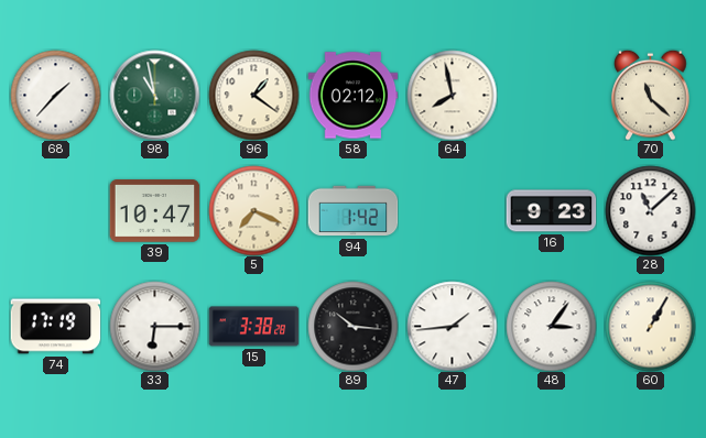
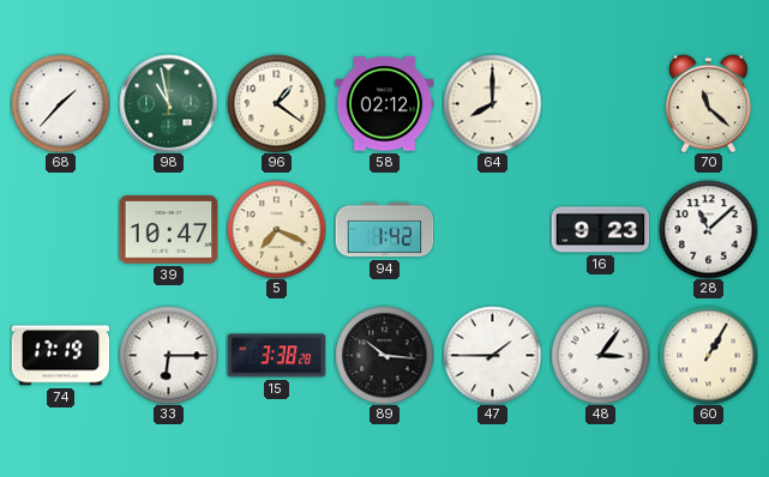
64: 7:58 -> 8:00 (492, 103)
47: 1:44 -> 1:45 (492, 355)
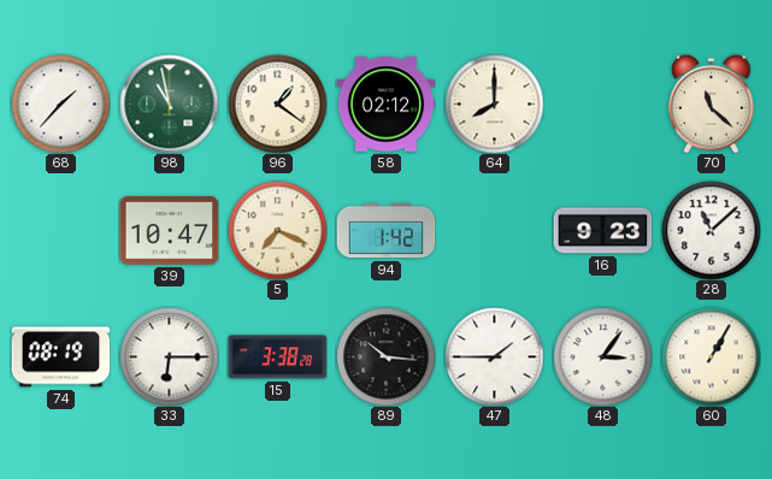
74: 17:19 -> 08:19 (60, 357)
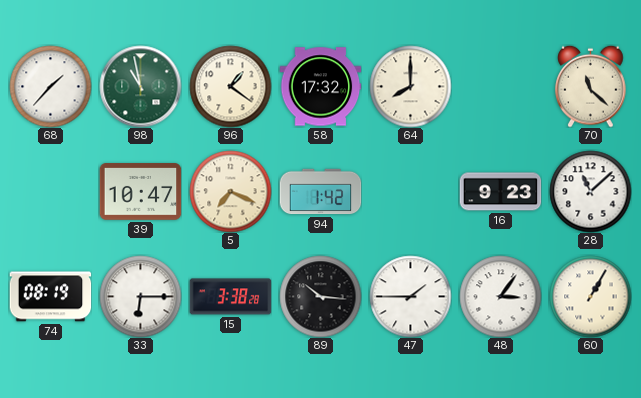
58: 02:12 -> 17:32 (320, 87)
